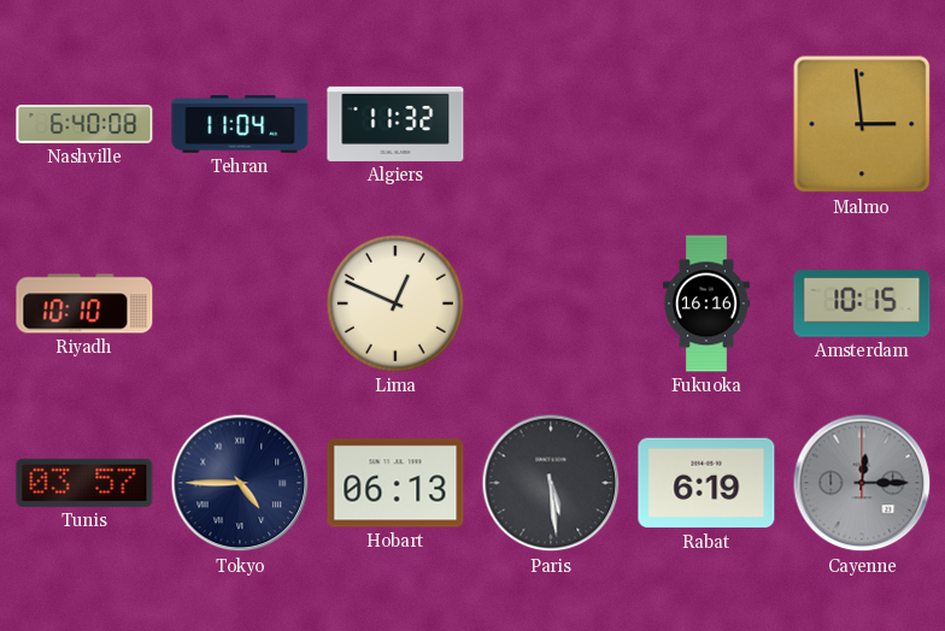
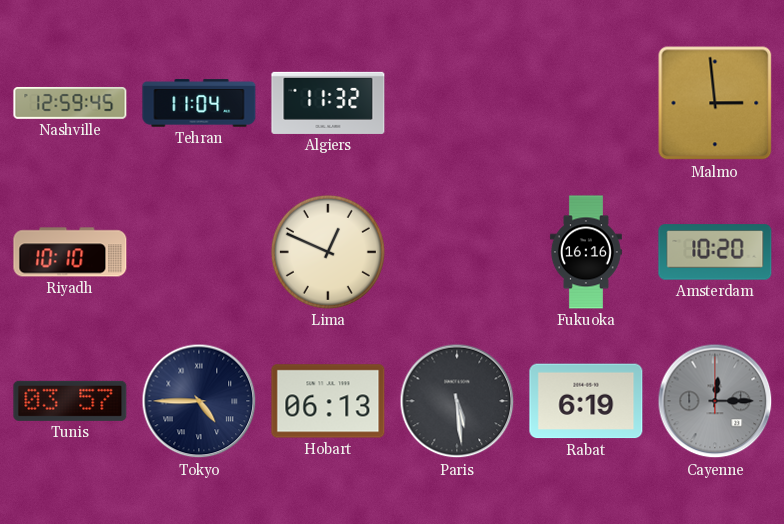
Nashville: 6:40 -> 12:59 (70, 103)
Amsterdam: 10:15 -> 10:20 (715, 252)
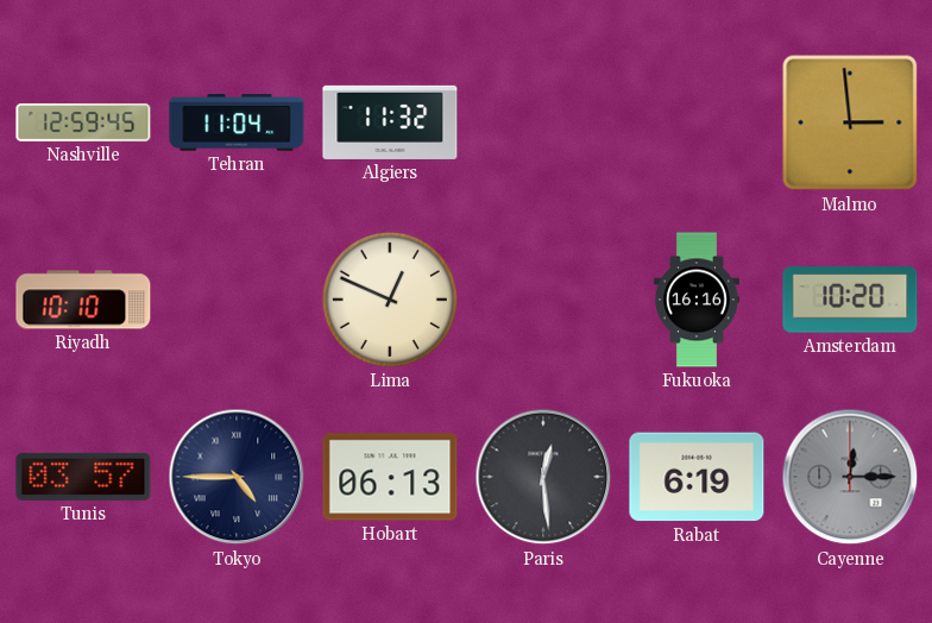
Paris: 5:29 -> 12:29 (543, 477)
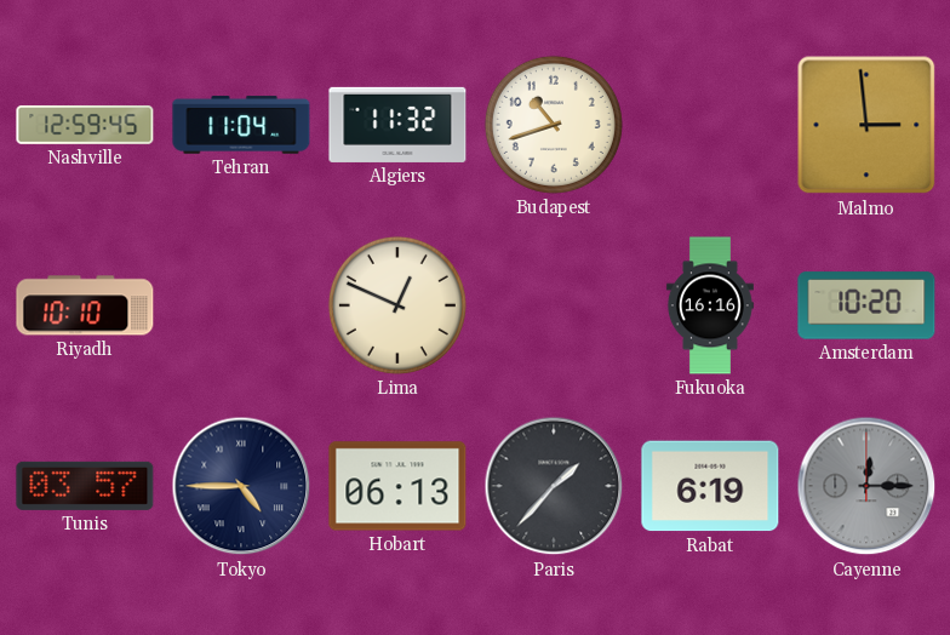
Budapest: none -> 10:42 (554, 125)
Paris: 12:29 -> 1:37 (554, 486)
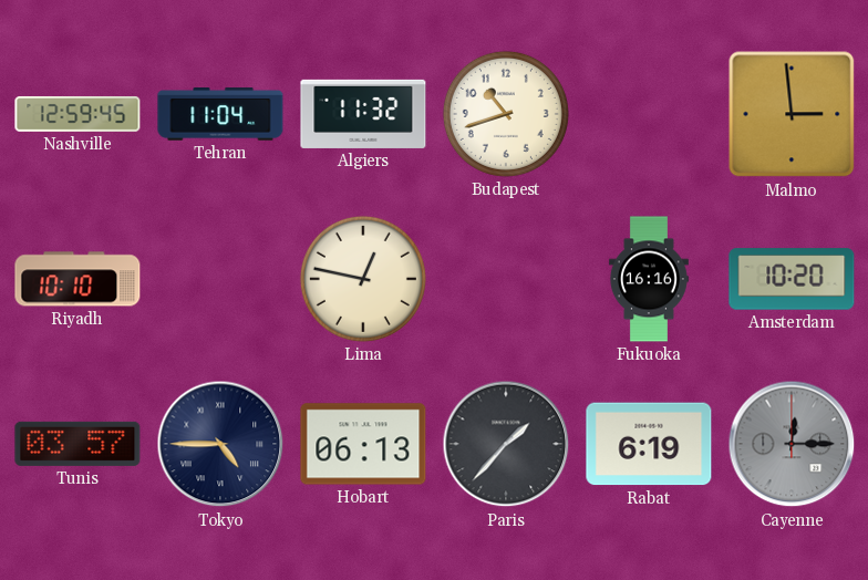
Lima: 12:49 -> 12:47 (363, 279)
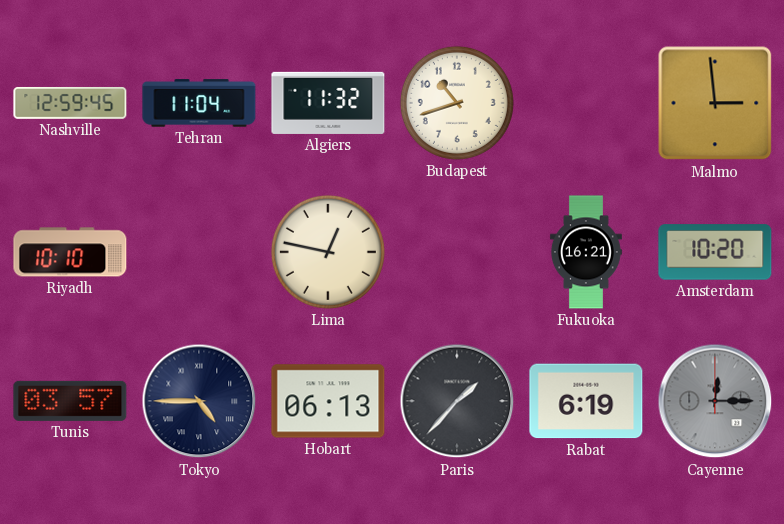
Fukuoka: 16:16 -> 16:21 (586, 252)
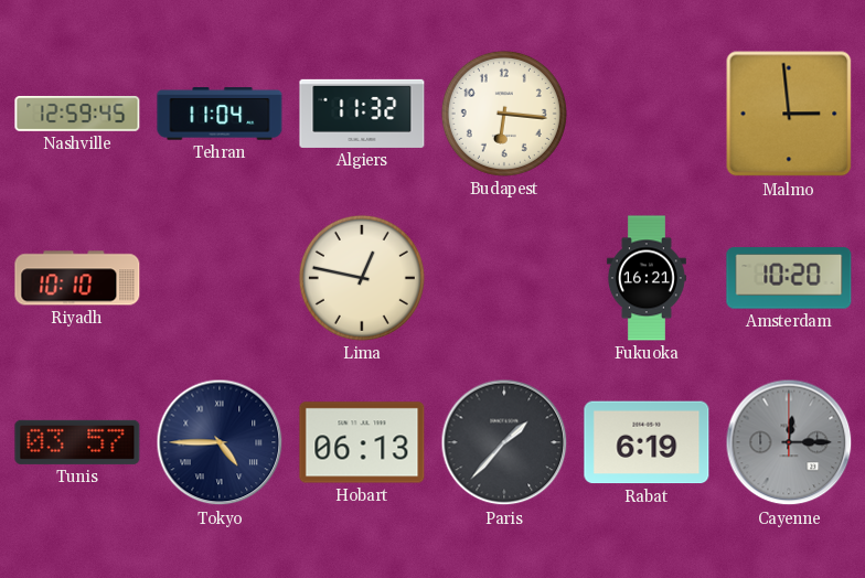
Budapest: 10:42 -> 6:16 (504, 114)
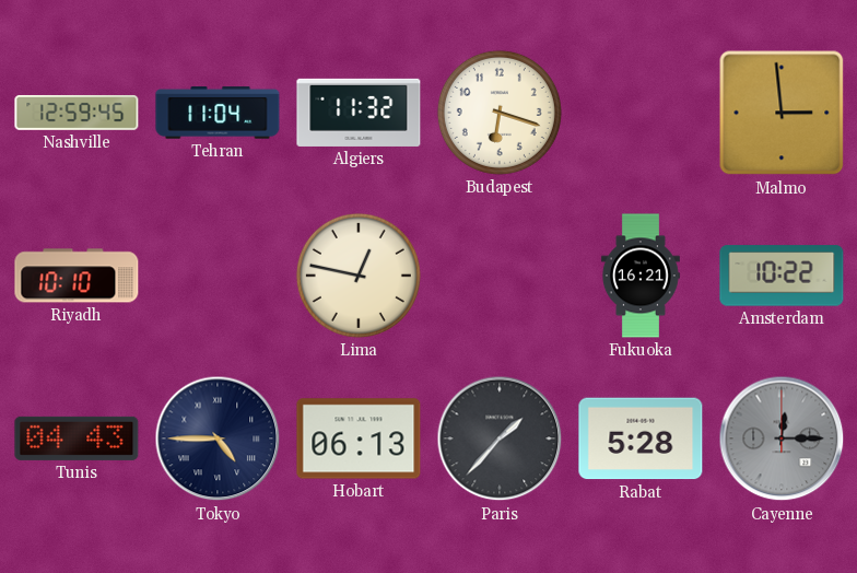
Budapest: 6:16 -> 6:18 (500, 113)
Amsterdam: 10:20 -> 10:22 (782, 276)
Tunis: 03:57 -> 04:43 (77, 438)
Rabat: 6:19 -> 5:28 (641, 438)
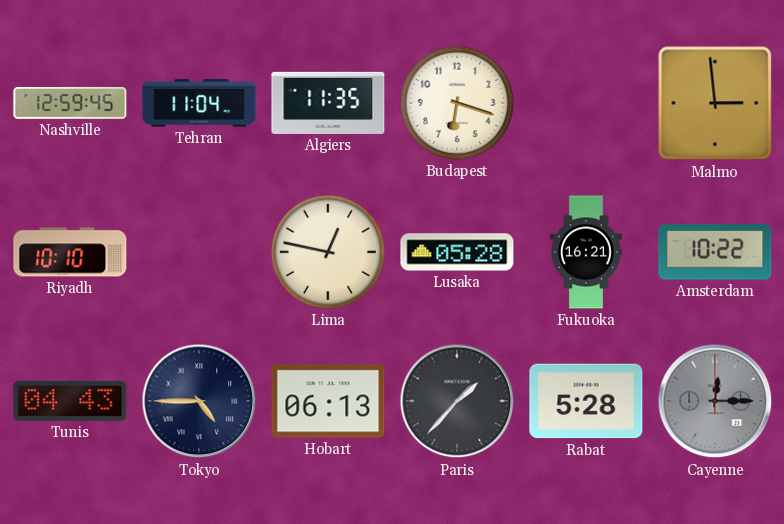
Algiers: 11:32 -> 11:35 (328, 103)
Lusaka: none -> 05:28 (457, 252)
